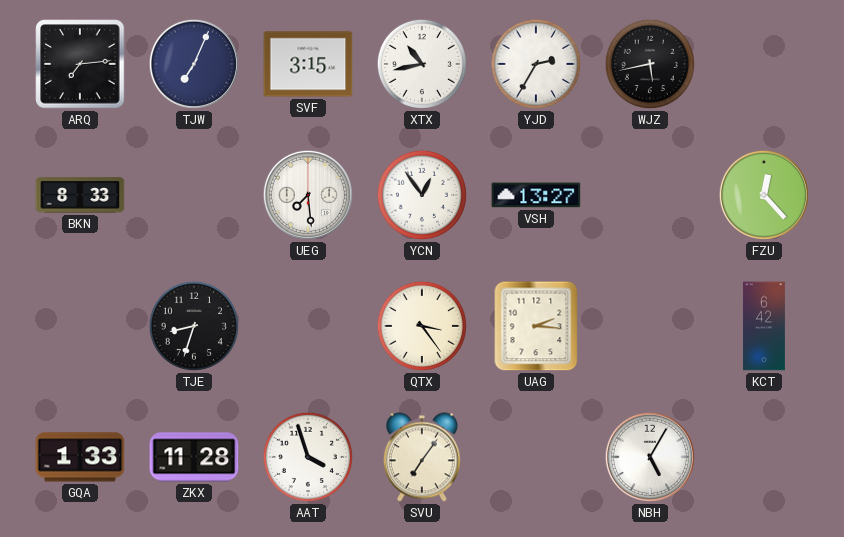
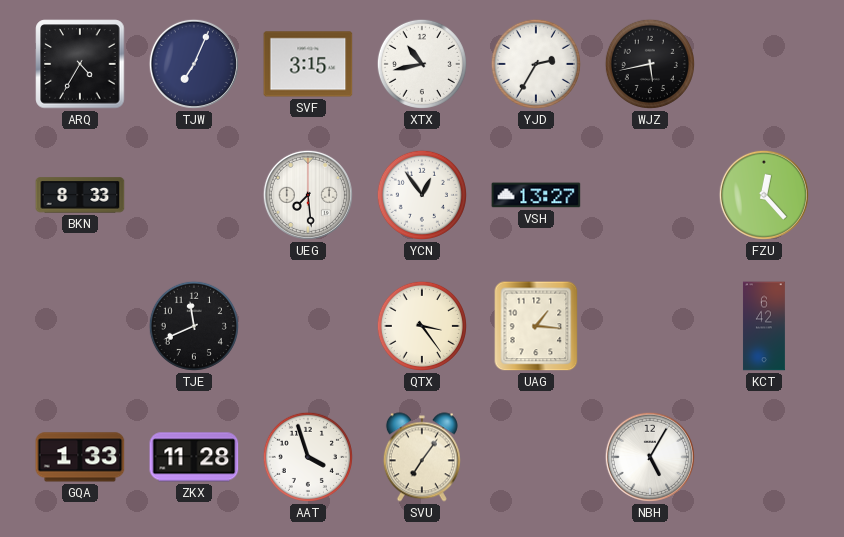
ARQ: 7:14 -> 4:35 (80, 64)
TJE: 8:33 -> 11:41 (194, 326)
UAG: 2:16 -> 1:16 (536, 326)
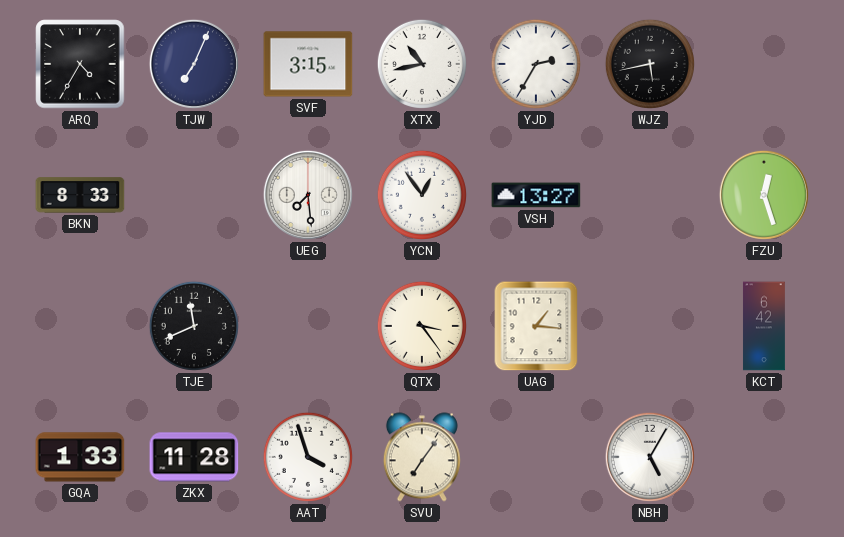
FZU: 12:23 -> 12:27 (764, 195)
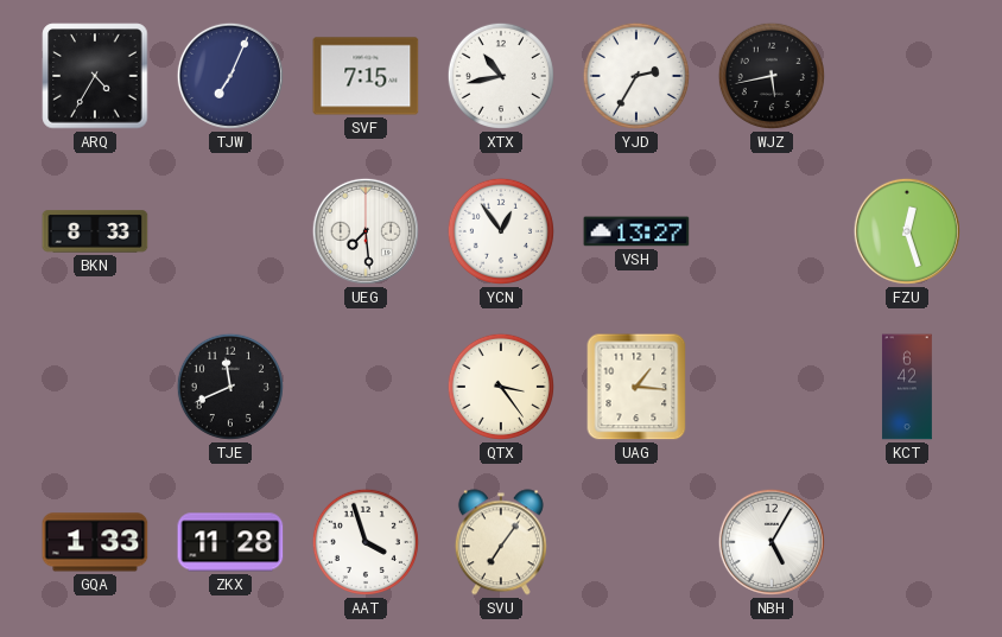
SVF: 3:15 -> 7:15 (366, 76)
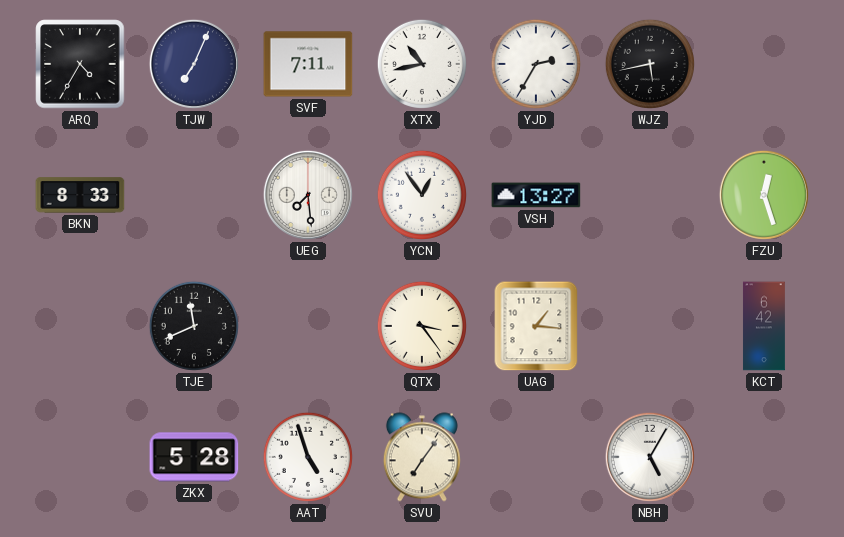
SVF: 7:15 -> 7:11 (308, 64)
GQA: 1:33 -> none (95, 542)
ZKX: 11:28 -> 5:28 (194, 457)
AAT: 3:57 -> 4:57 (308, 457)
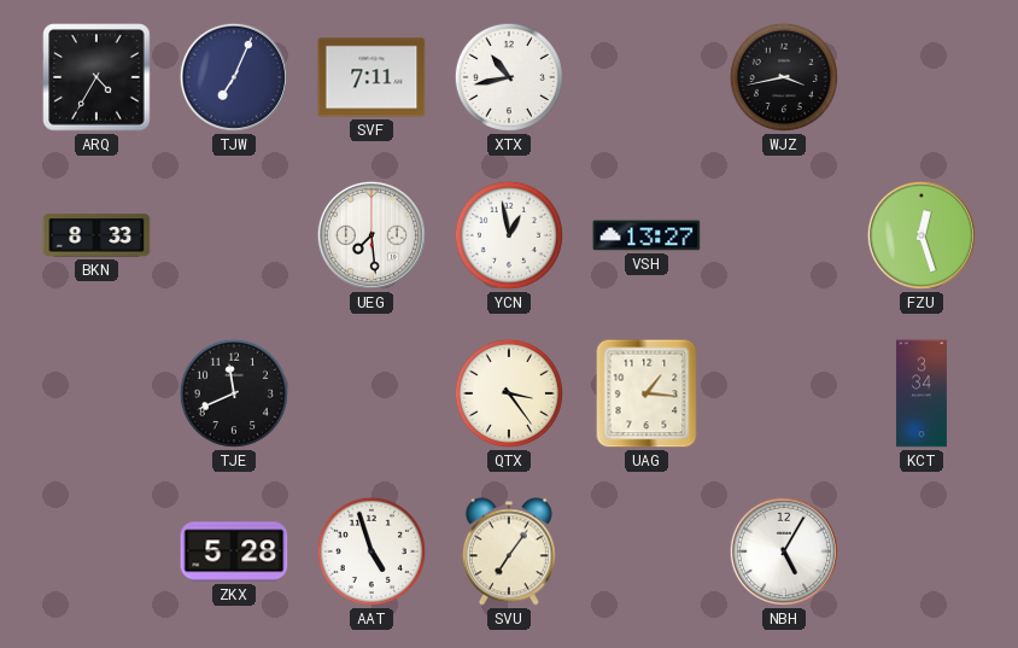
YJD: 2:35 -> none (536, 64)
WJZ: 5:43 -> 3:43 (784, 77)
YCN: 12:54 -> 12:58 (509, 235)
KCT: 6:42 -> 3:34 (922, 393)
